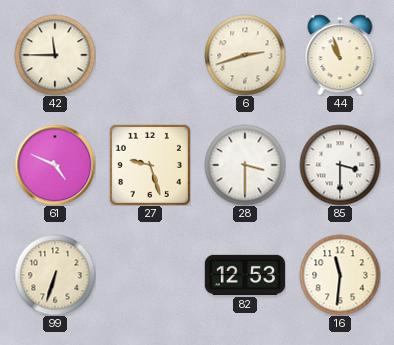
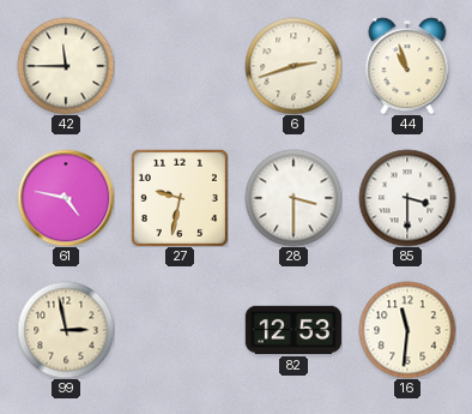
61: 4:49 -> 4:47 (66, 198)
27: 9:27 -> 9:32 (180, 198)
99: 6:33 -> 2:58 (66, 330)
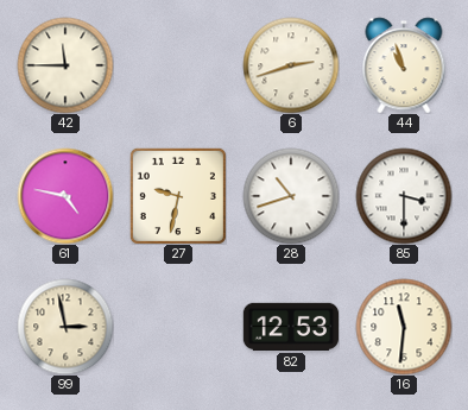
28: 3:30 -> 10:42 (291, 196)
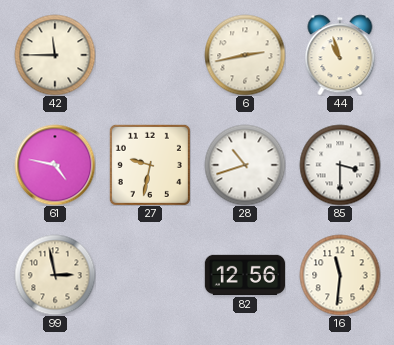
6: 2:42 -> 2:43 (245, 55)
82: 12:53 -> 12:56 (244, 275)
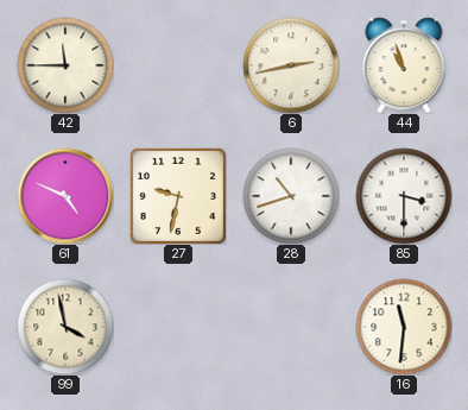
61: 4:47 -> 4:49 (65, 196)
99: 2:58 -> 3:58 (65, 327)
82: 12:56 -> none (244, 275)
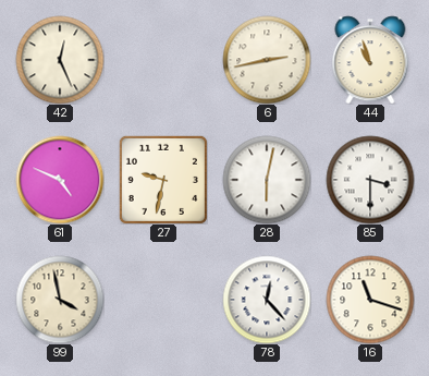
42: 11:45 -> 12:26 (60, 60)
28: 10:42 -> 6:02 (267, 180)
78: none -> 12:23 (267, 300)
16: 11:31 -> 11:18 (370, 300)
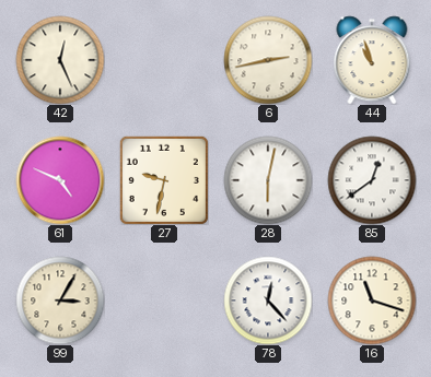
85: 3:30 -> 12:39 (372, 180)
99: 3:58 -> 3:05 (60, 301)
